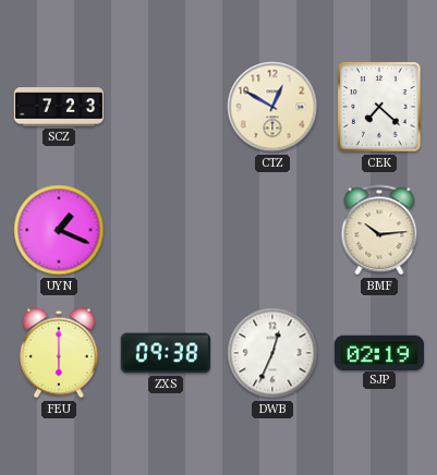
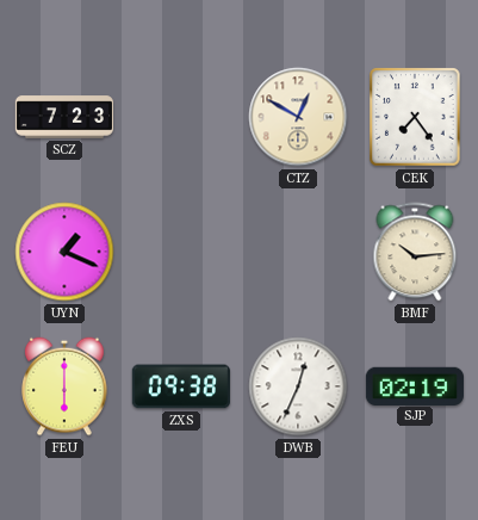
CEK: 7:22 -> 7:24 (415, 117)
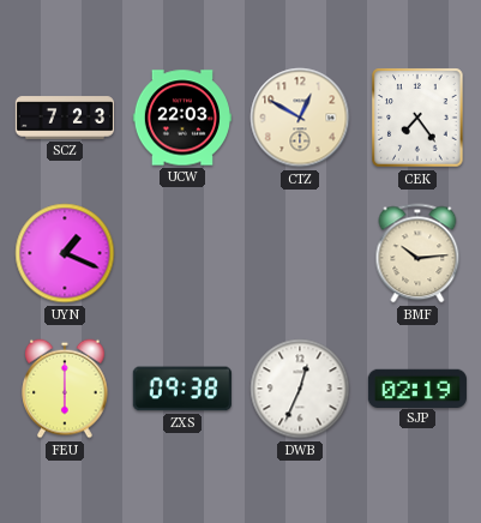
UCW: none -> 22:03 (181, 118)
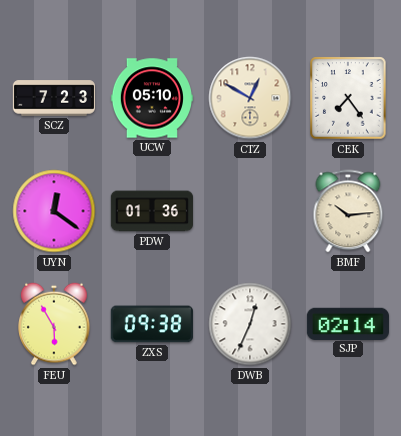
UCW: 22:03 -> 05:10 (151, 98)
UYN: 1:19 -> 12:21 (54, 211)
PDW: none -> 01:36 (151, 211)
FEU: 6:00 -> 5:55 (54, 324)
SJP: 02:19 -> 02:14 (348, 323)
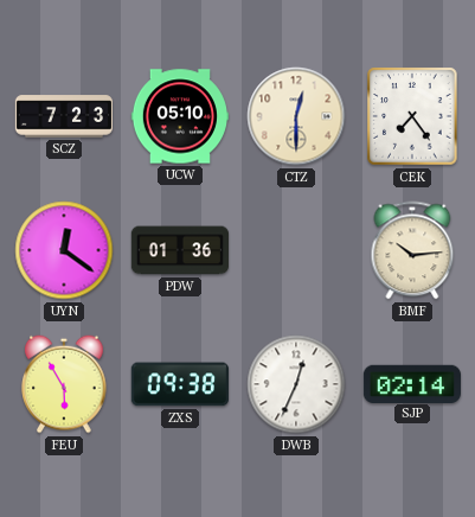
CTZ: 12:50 -> 12:30 (296, 116)
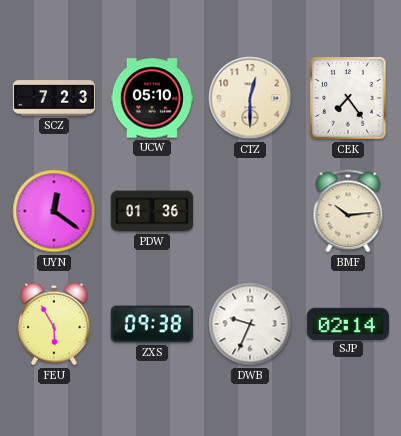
DWB: 12:34 -> 9:34 (250, 324)
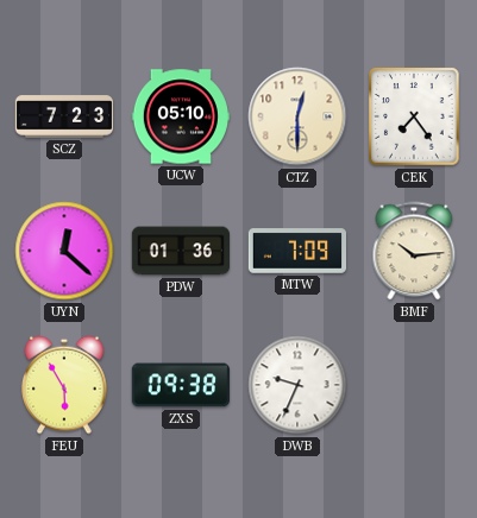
UYN: 12:21 -> 12:22 (64, 251)
MTW: none -> 7:09 (296, 251)
SJP: 02:14 -> none (348, 323)
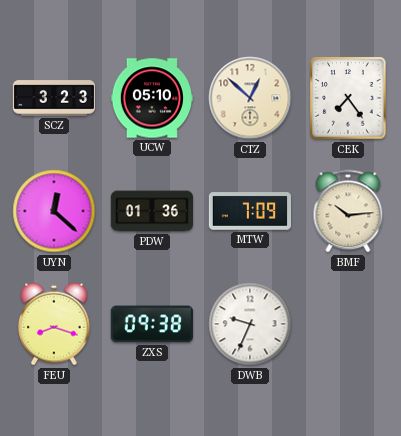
SCZ: 7:23 -> 3:23 (53, 98)
CTZ: 12:30 -> 12:52 (250, 98)
FEU: 5:55 -> 8:18 (54, 324)
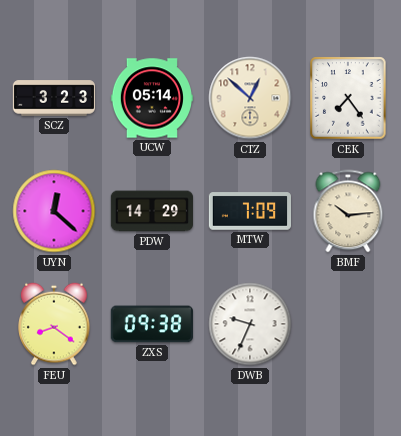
UCW: 05:10 -> 05:14 (151, 98)
PDW: 01:36 -> 14:29 (151, 211)
FEU: 8:18 -> 8:21 (54, 324)
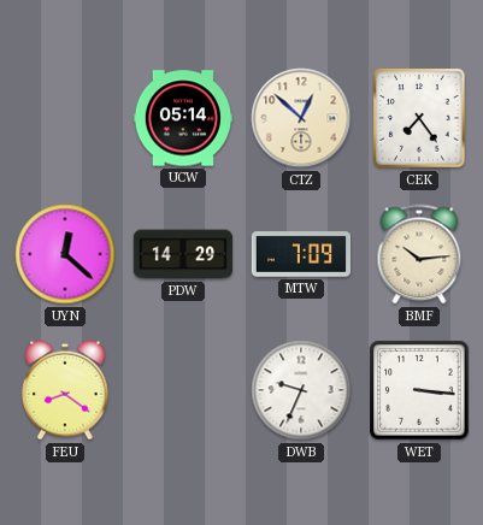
SCZ: 3:23 -> none (53, 98)
ZXS: 09:38 -> none (152, 324)
WET: none -> 3:16 (419, 390)
